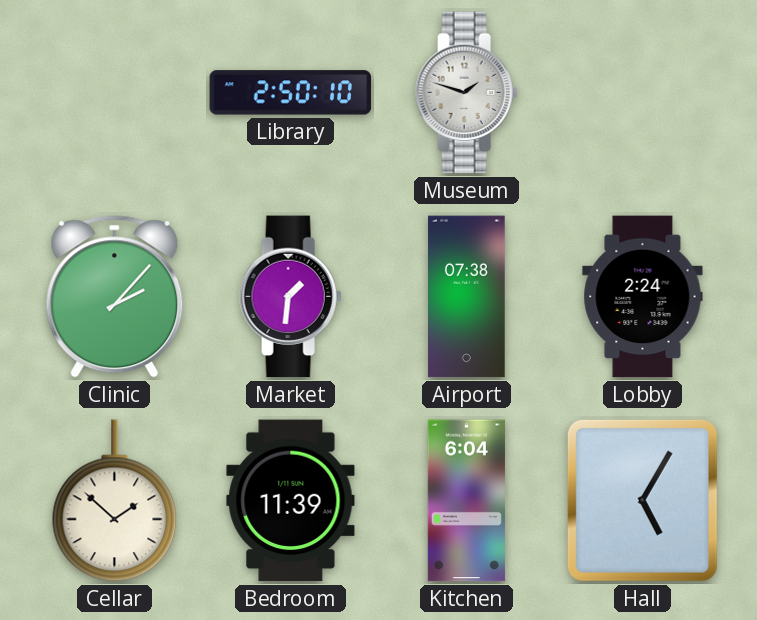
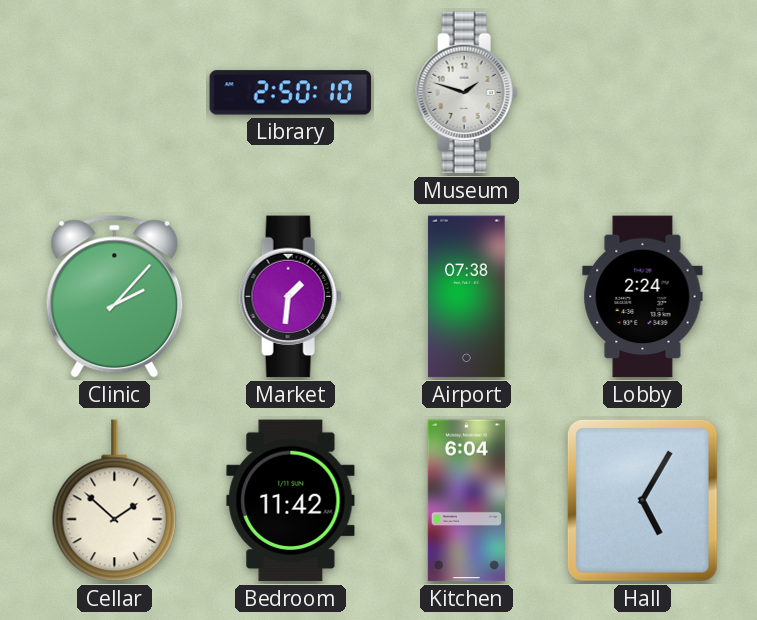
Bedroom: 11:39 -> 11:42 (291, 501)
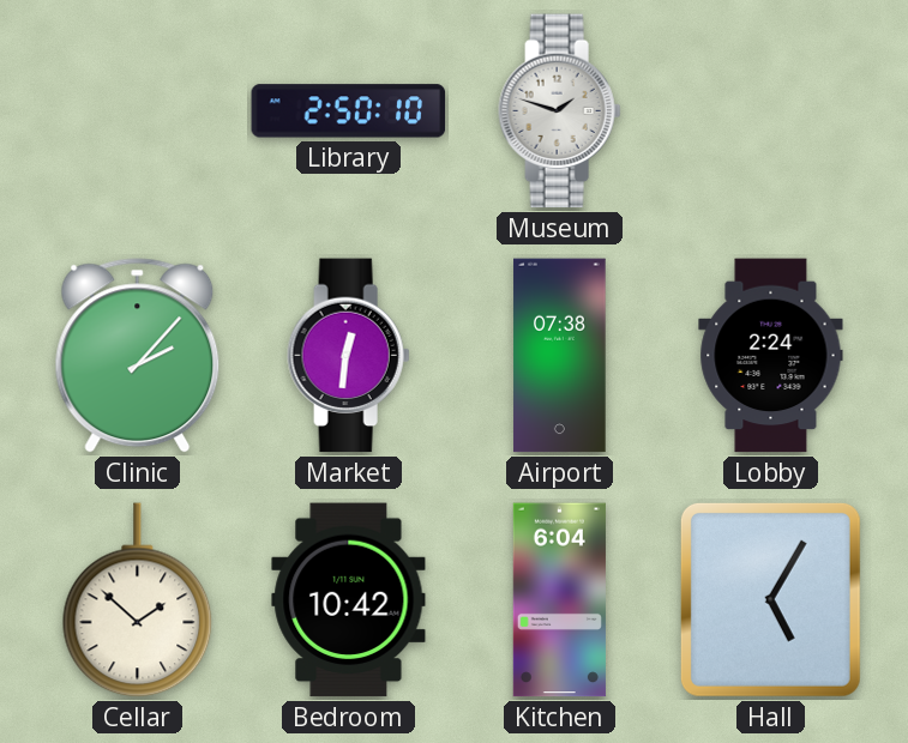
Market: 1:31 -> 12:31 (349, 356)
Bedroom: 11:42 -> 10:42 (349, 600)
